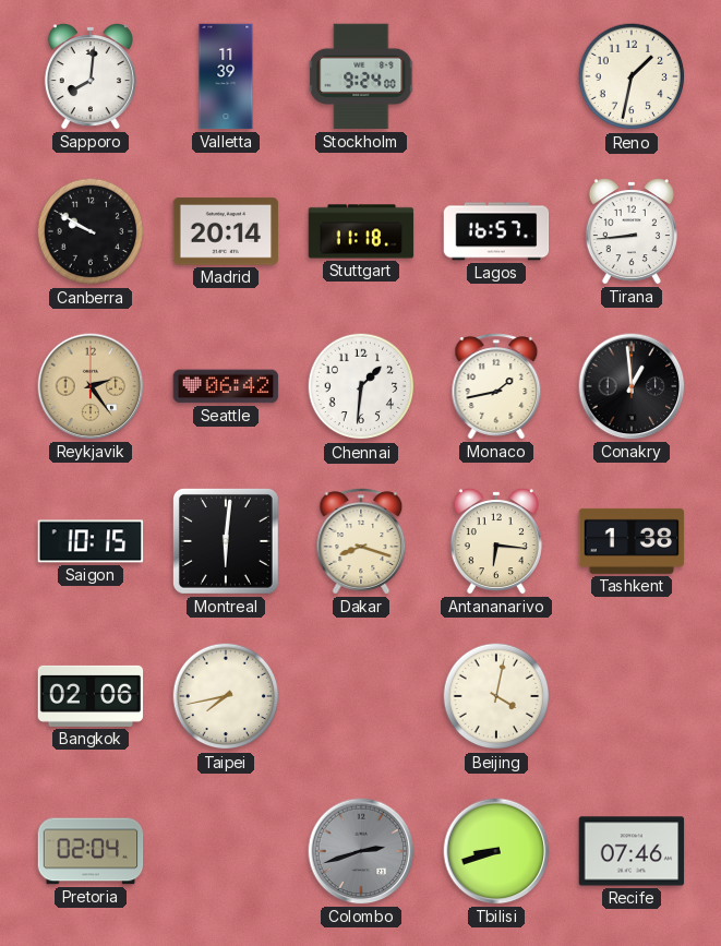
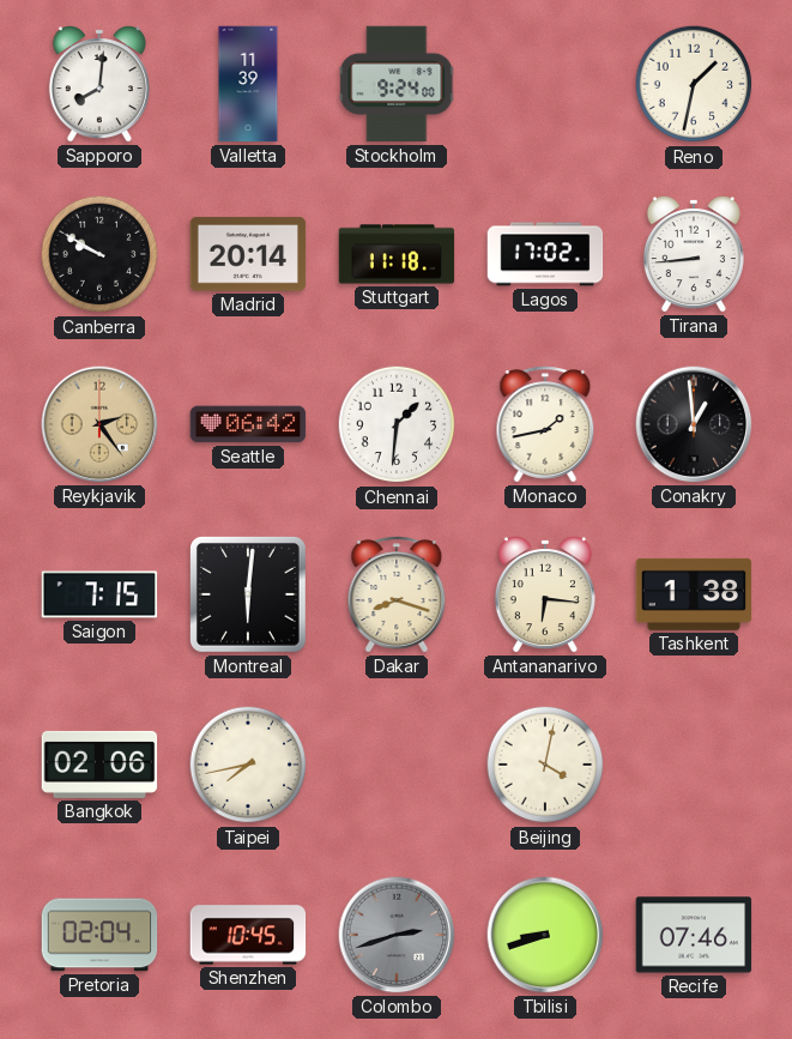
Lagos: 16:57 -> 17:02 (545, 254)
Saigon: 10:15 -> 7:15 (99, 594)
Shenzhen: none -> 10:45 (248, 935)
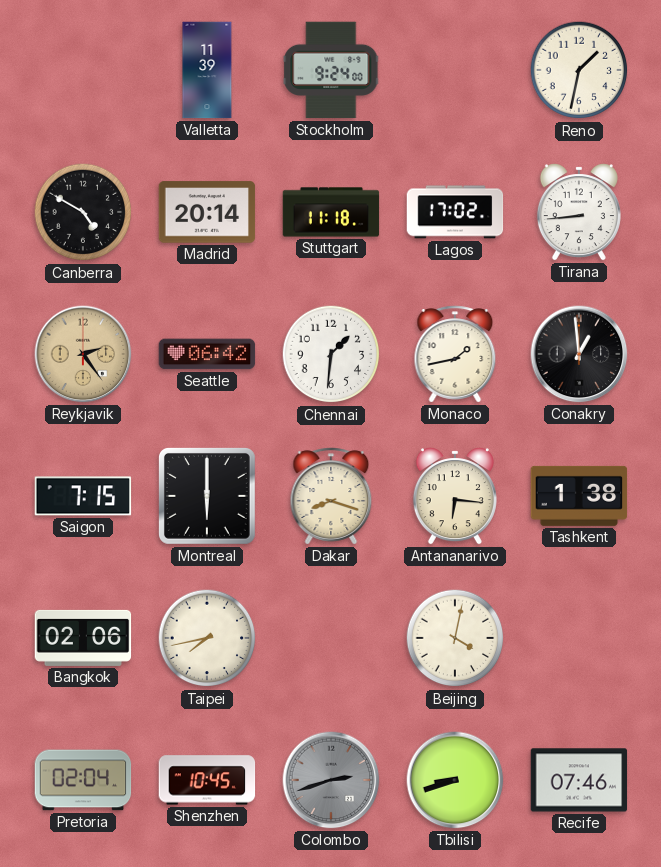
Sapporo: 8:01 -> none (99, 85)
Canberra: 9:50 -> 4:50 (83, 212)
Montreal: 6:01 -> 6:00 (207, 496)
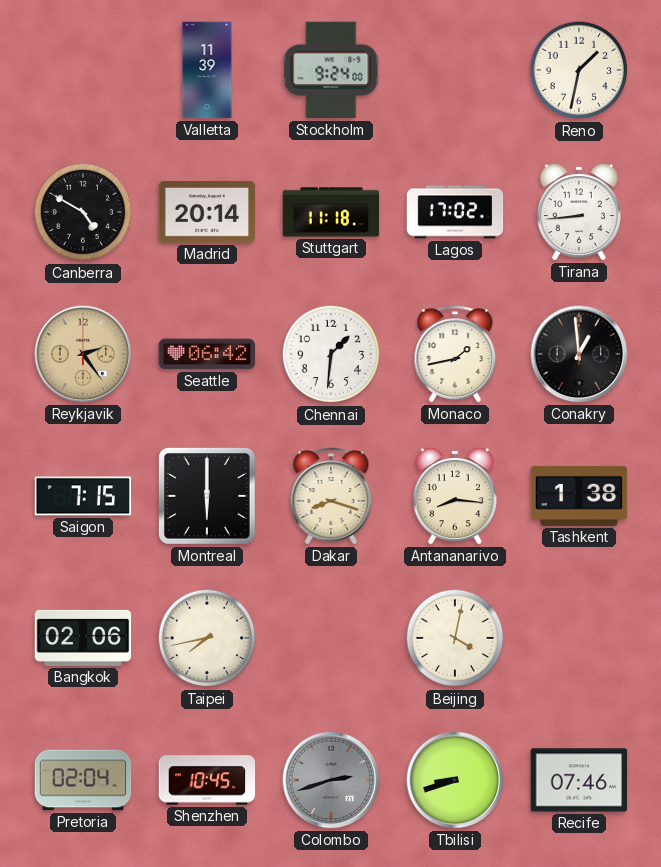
Antananarivo: 6:16 -> 8:16 (455, 497)
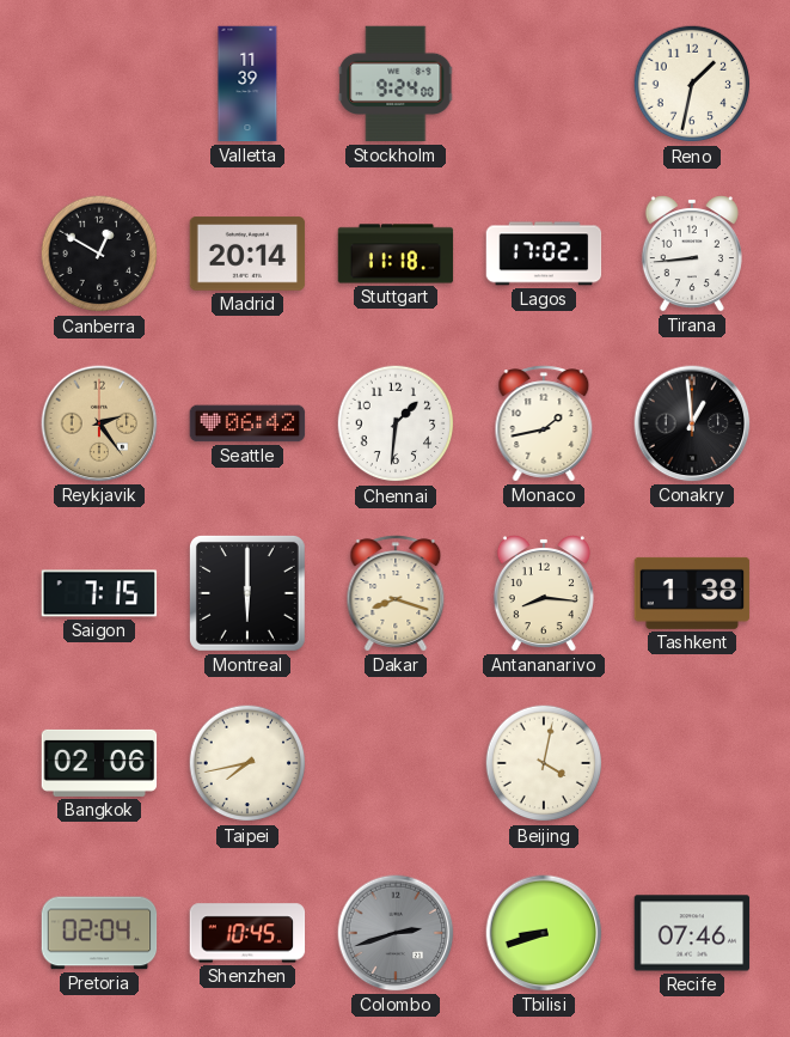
Canberra: 4:50 -> 12:50 (99, 254)
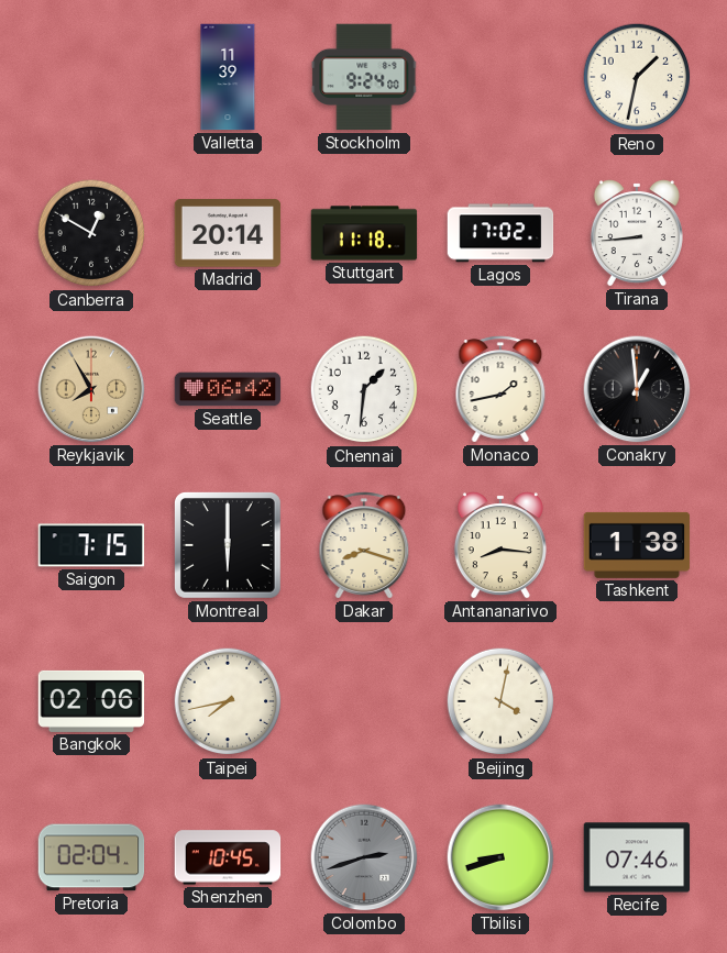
Reykjavik: 2:24 -> 7:55 (91, 389)
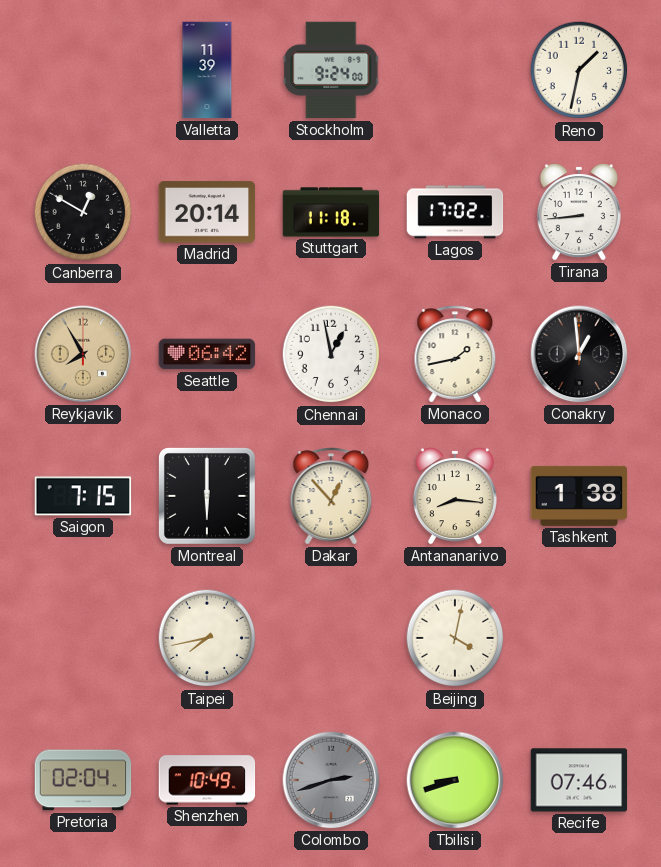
Chennai: 1:31 -> 12:58 (331, 354)
Dakar: 8:18 -> 12:53 (331, 496)
Bangkok: 02:06 -> none (91, 701)
Shenzhen: 10:45 -> 10:49 (207, 780)
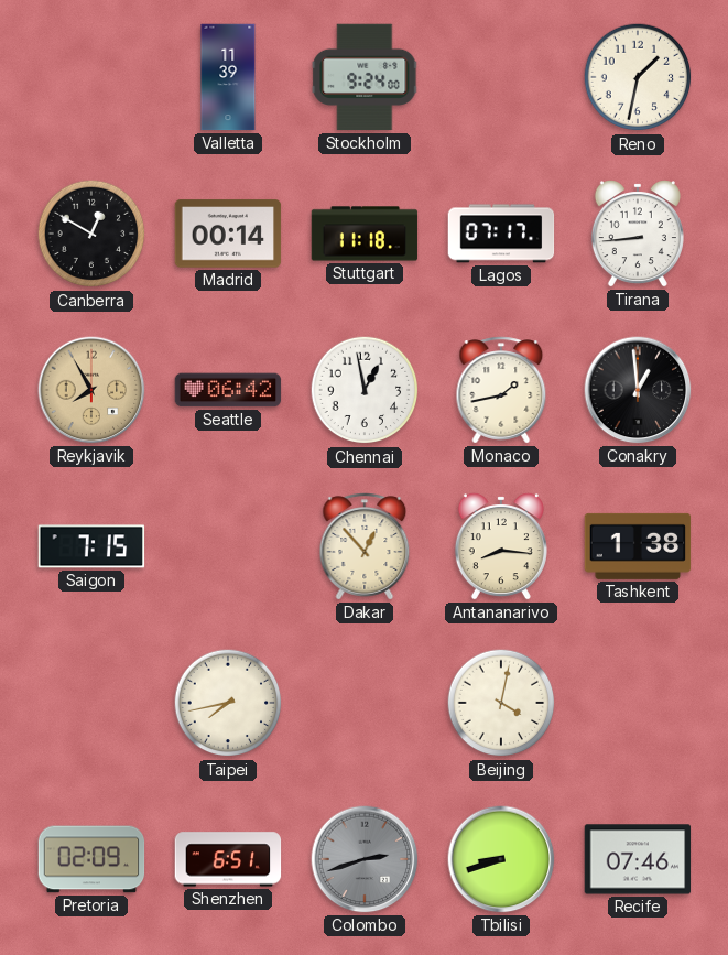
Madrid: 20:14 -> 00:14 (228, 234)
Lagos: 17:02 -> 07:17 (501, 234)
Montreal: 6:00 -> none (207, 496)
Pretoria: 02:04 -> 02:09 (91, 859)
Shenzhen: 10:49 -> 6:51 (228, 859)
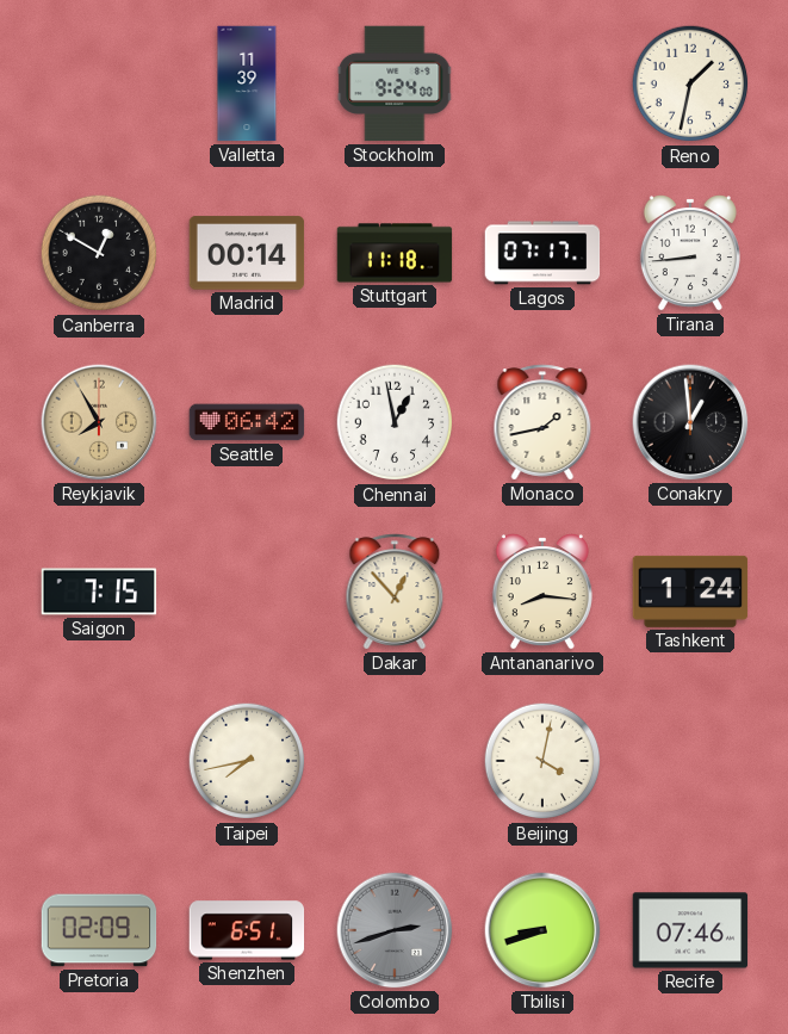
Tashkent: 1:38 -> 1:24 (690, 592)
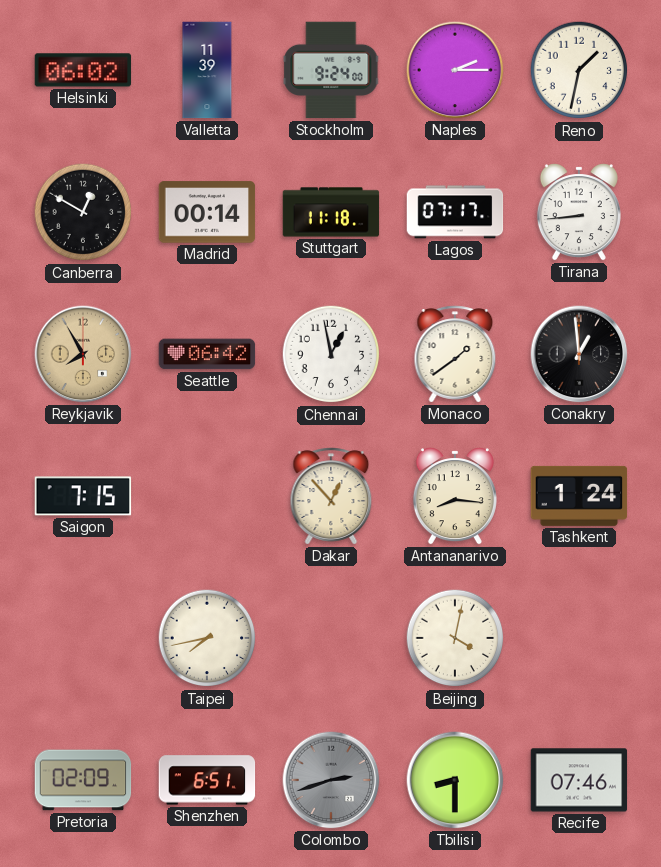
Helsinki: none -> 06:02 (83, 70)
Naples: none -> 2:15 (455, 70)
Monaco: 1:43 -> 1:39 (455, 354)
Tbilisi: 8:42 -> 8:30 (455, 780)
